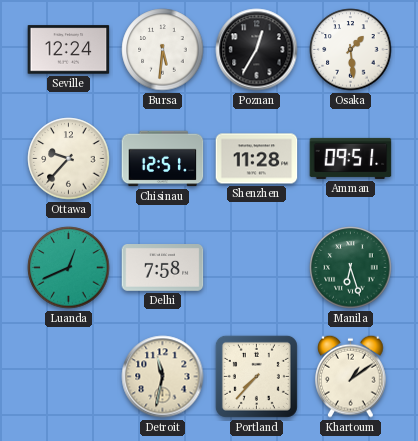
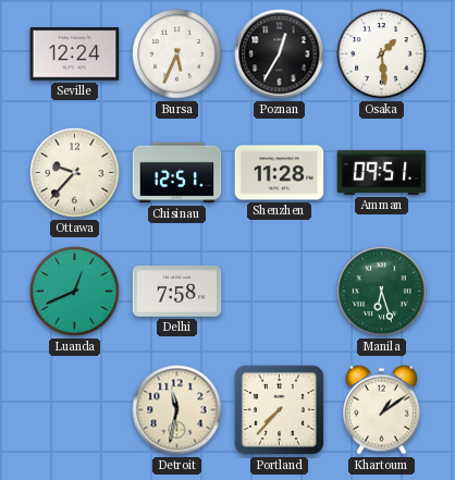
Bursa: 5:31 -> 5:34 (177, 54)
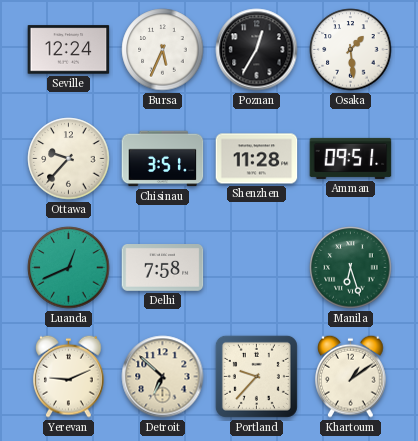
Chisinau: 12:51 -> 3:51 (163, 159)
Yerevan: none -> 9:11 (69, 376)
Detroit: 11:32 -> 6:52 (163, 377)
Portland: 7:37 -> 9:37 (256, 376)
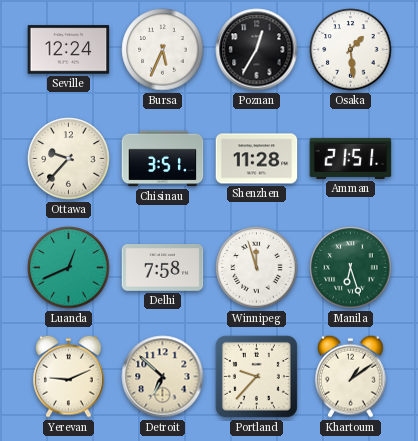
Amman: 09:51 -> 21:51 (351, 158)
Winnipeg: none -> 11:57 (257, 268)
